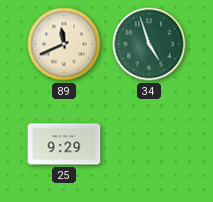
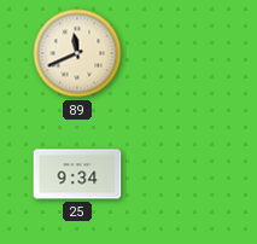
34: 4:57 -> none (149, 44)
25: 9:29 -> 9:34 (77, 174)
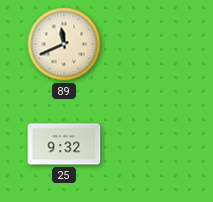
25: 9:34 -> 9:32 (64, 144)
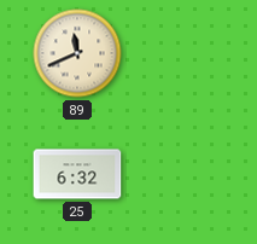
25: 9:32 -> 6:32 (77, 174)
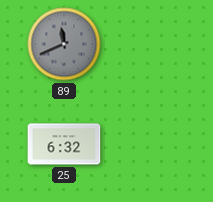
89 dial: cream -> grey (64, 44)
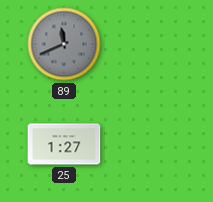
25: 6:32 -> 1:27 (64, 144)
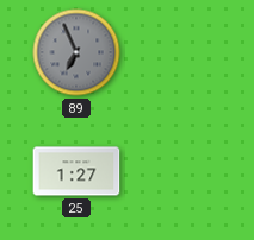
89: 11:41 -> 6:56 (76, 52)
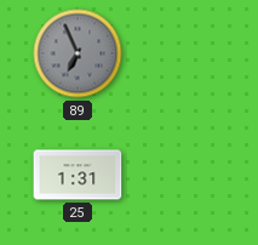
25: 1:27 -> 1:31 (78, 175)
